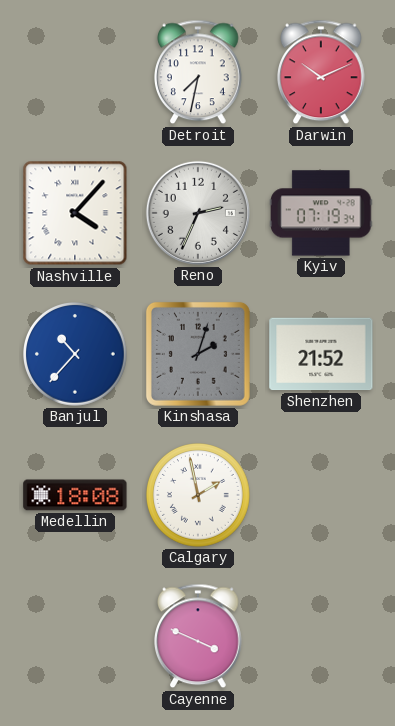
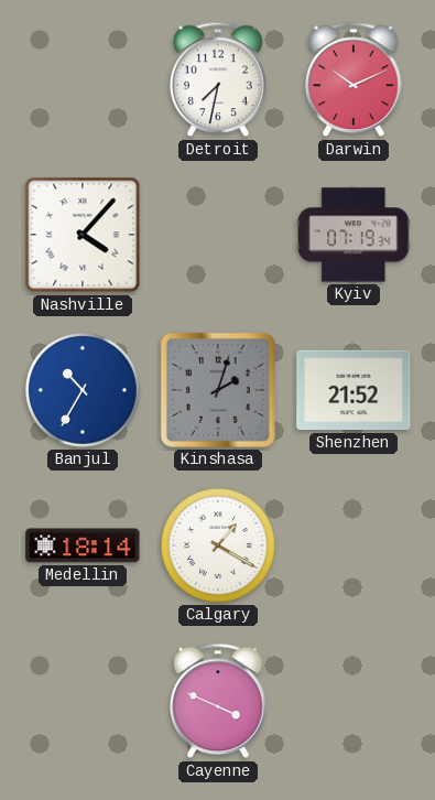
Reno: 2:34 -> none (198, 213)
Banjul: 10:37 -> 10:35 (84, 391)
Medellin: 18:08 -> 18:14 (83, 545)
Calgary: 1:58 -> 1:20 (219, 547)
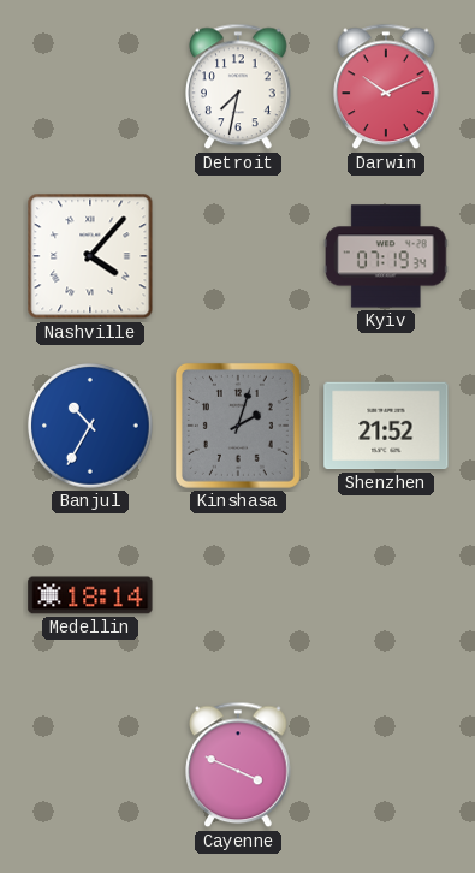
Calgary: 1:20 -> none (219, 547)
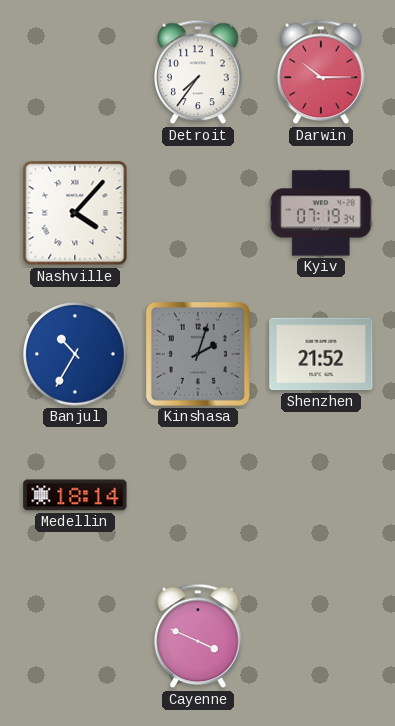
Detroit: 7:32 -> 7:36 (199, 72)
Darwin: 10:11 -> 10:15 (322, 72)
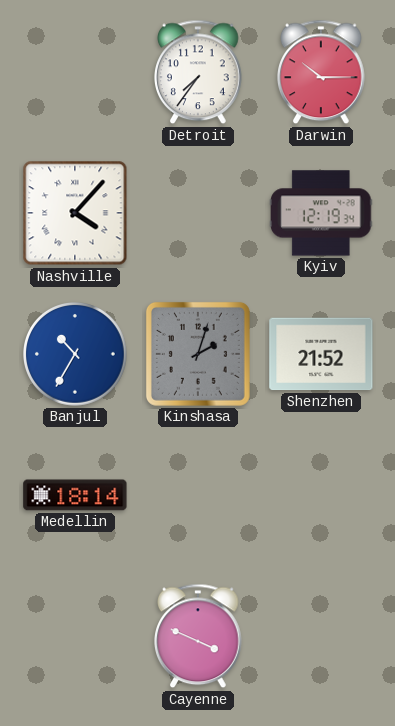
Kyiv: 07:19 -> 12:19 (321, 213)
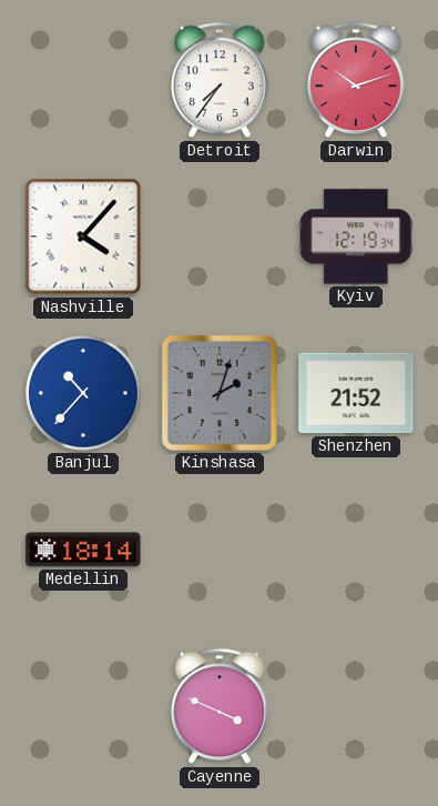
Darwin: 10:15 -> 10:12 (357, 80)
Banjul: 10:35 -> 10:37 (84, 394)
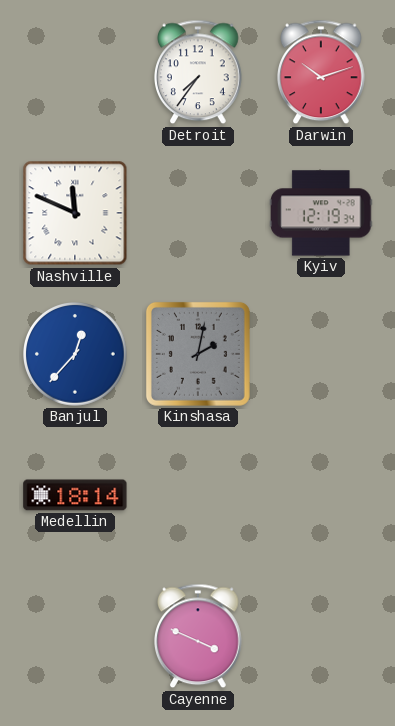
Nashville: 4:07 -> 11:49 (75, 213)
Banjul: 10:37 -> 12:37 (76, 355)
Kinshasa: 2:03 -> 2:02 (198, 354)
Shenzhen: 21:52 -> none (356, 393)
